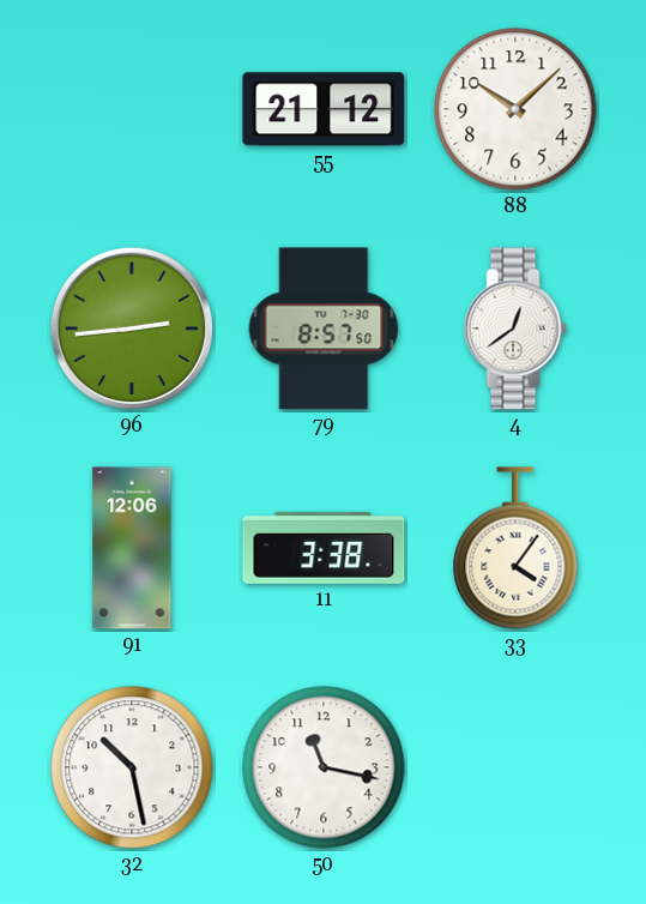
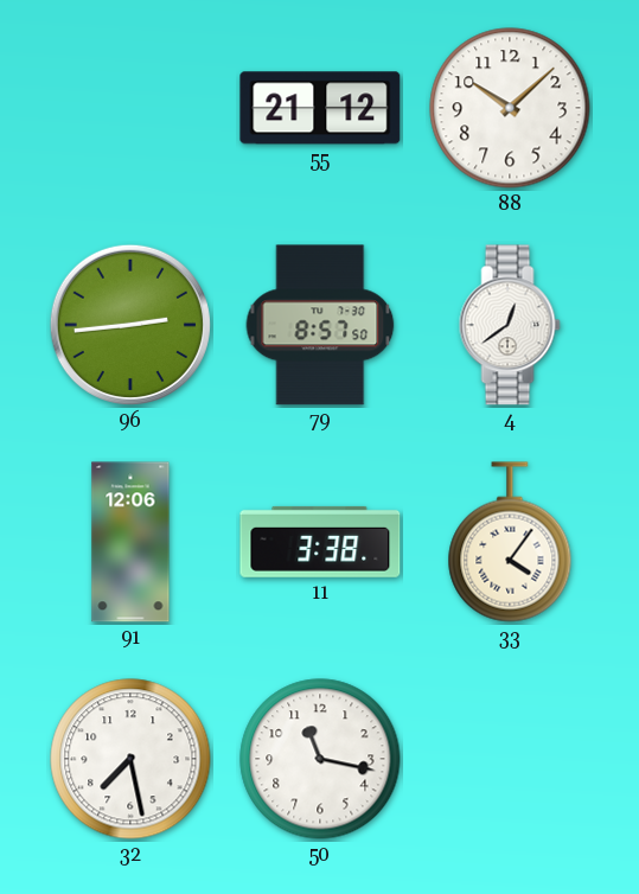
32: 10:28 -> 7:28 (130, 759)
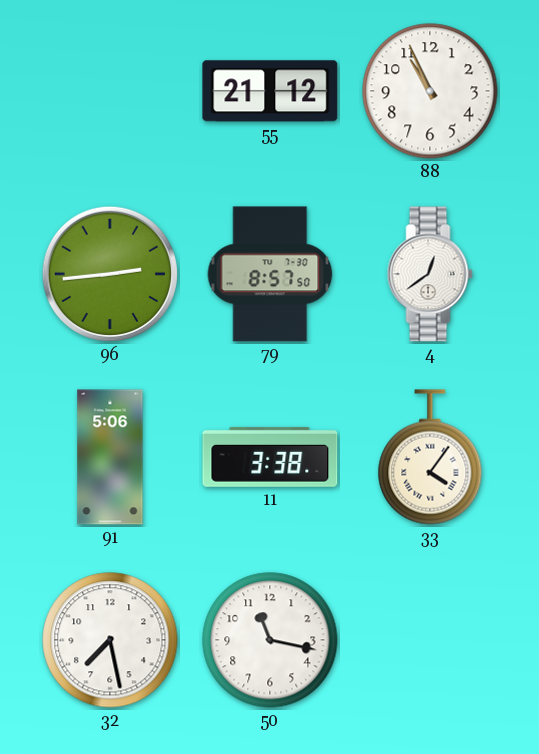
88: 10:08 -> 10:56 (430, 91)
91: 12:06 -> 5:06 (110, 457)
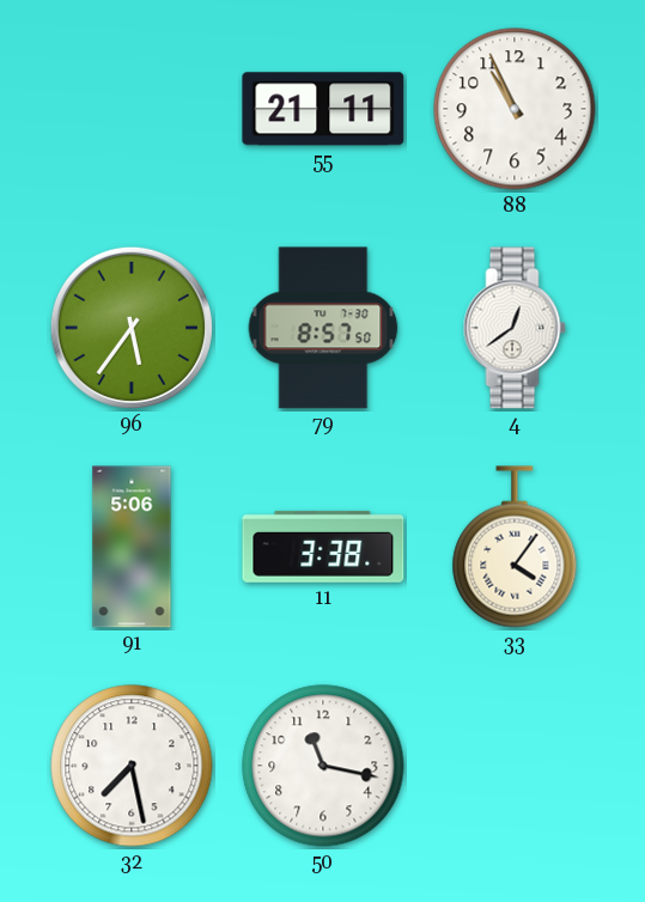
55: 21:12 -> 21:11 (323, 109)
96: 2:44 -> 5:36 (132, 328)
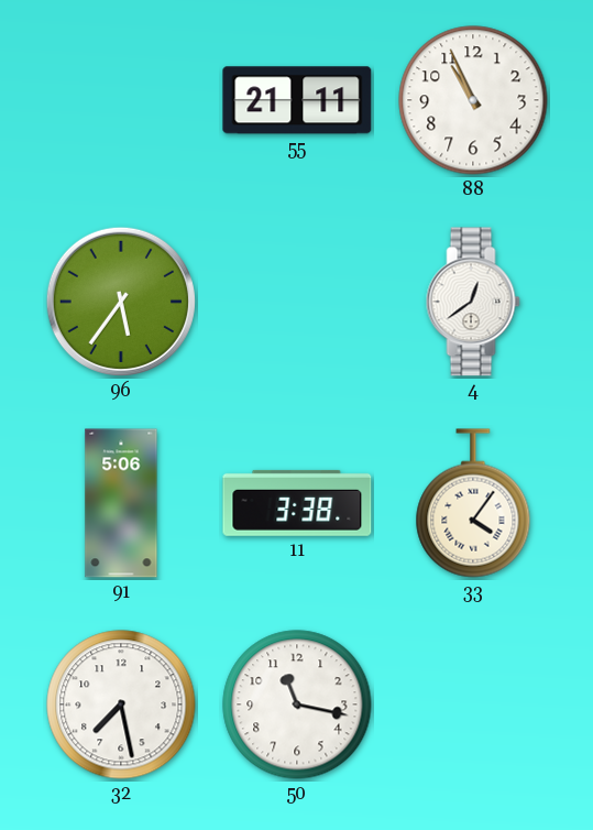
79: 8:57 -> none (323, 328)
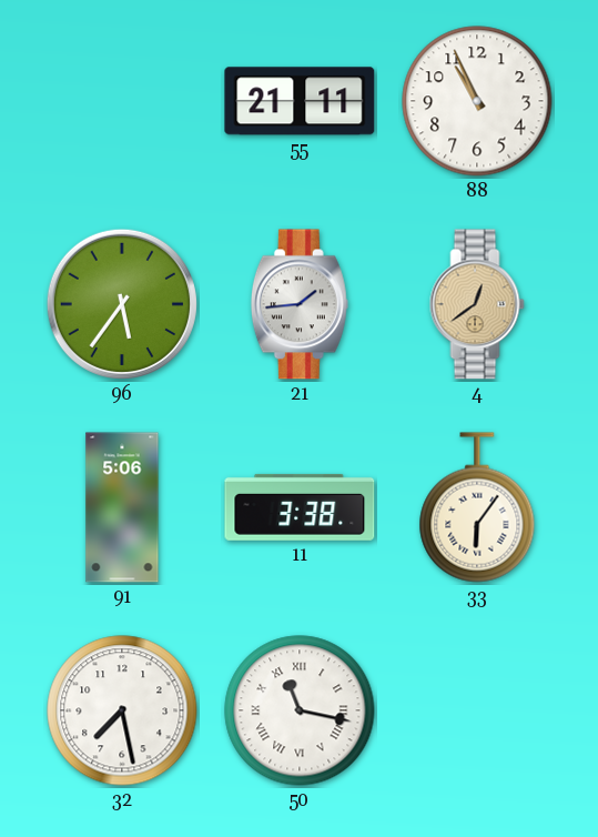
21: none -> 1:44 (300, 304)
4 dial: white -> champagne (477, 304)
33: 4:06 -> 6:06 (477, 507)
50 numerals: Arabic -> Roman (300, 710)
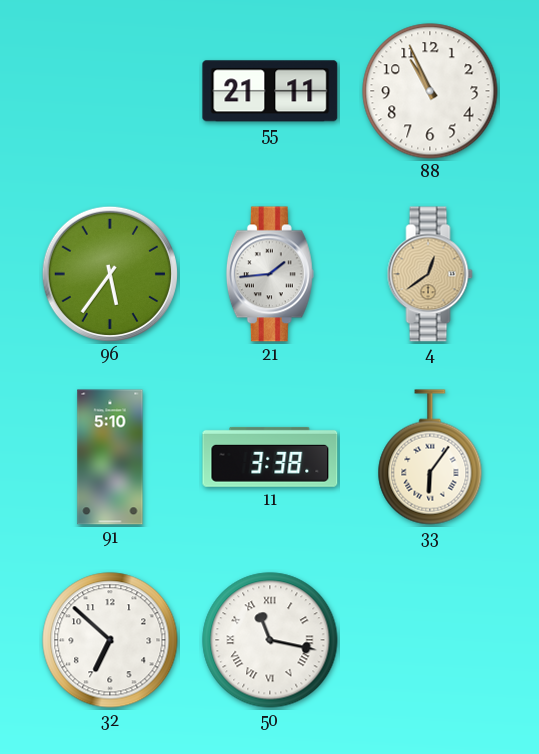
91: 5:06 -> 5:10 (110, 457)
32: 7:28 -> 6:52 (110, 640)
